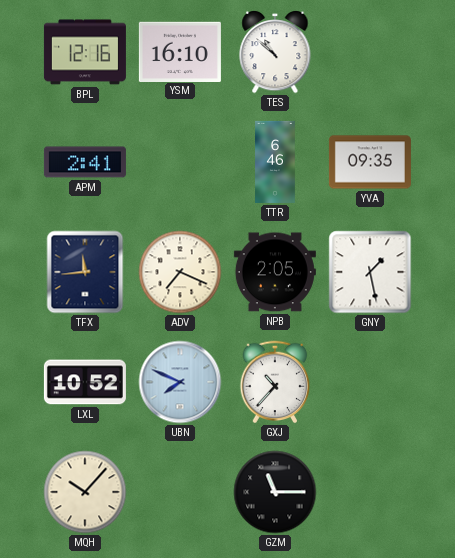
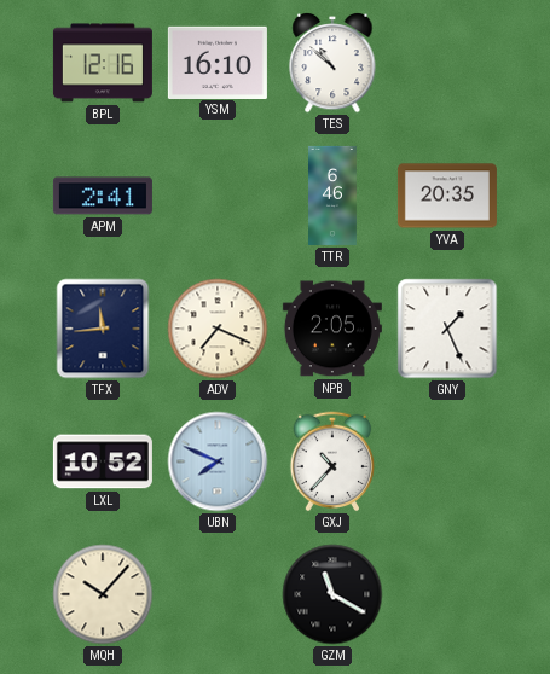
YVA: 09:35 -> 20:35 (447, 196)
GNY: 1:28 -> 1:26 (447, 329)
GZM: 11:15 -> 11:20 (332, 594)
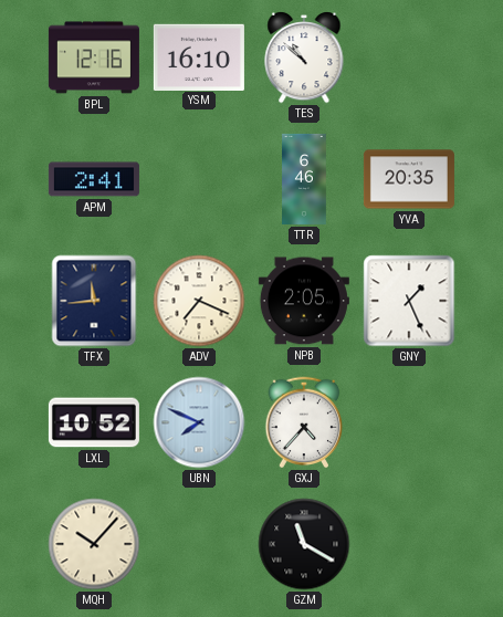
GXJ: 10:37 -> 4:37 (304, 422)
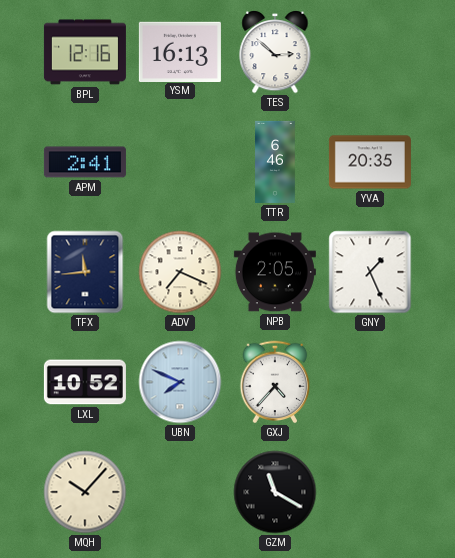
YSM: 16:10 -> 16:13 (180, 51)
TES: 10:52 -> 2:52 (275, 53)
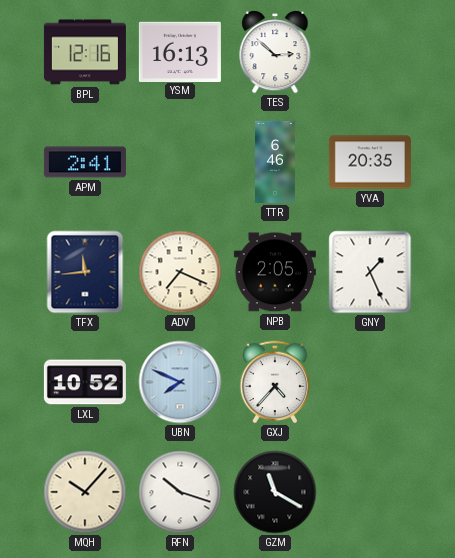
RFN: none -> 10:18 (180, 492)
